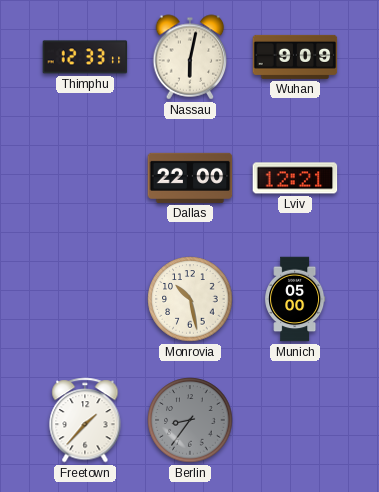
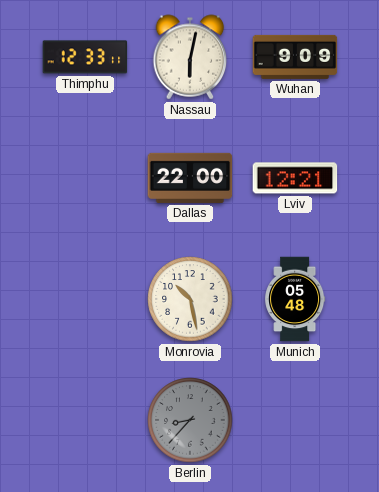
Munich: 05:00 -> 05:48 (295, 299)
Freetown: 1:37 -> none (85, 420)
Berlin: 8:36 -> 8:37 (190, 420)
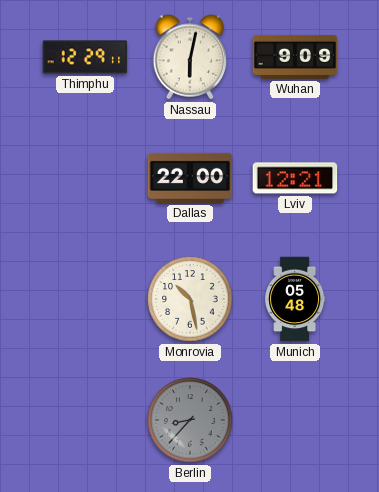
Thimphu: 12:33 -> 12:29 (85, 57)
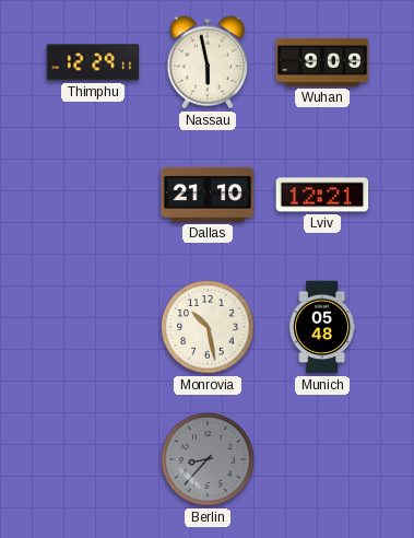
Nassau: 6:02 -> 5:58 (208, 62)
Dallas: 22:00 -> 21:10 (208, 195)
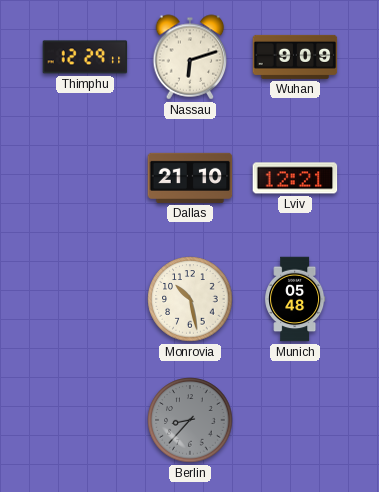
Nassau: 5:58 -> 6:12 (190, 57)
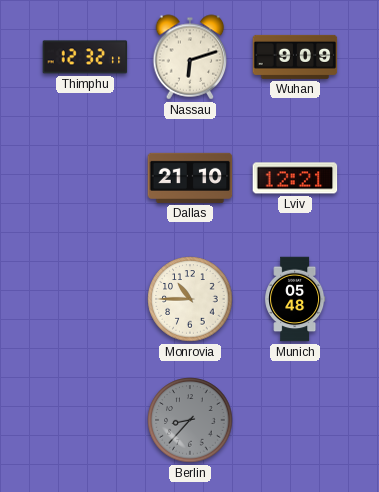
Thimphu: 12:29 -> 12:32 (85, 57)
Monrovia: 10:28 -> 10:45 (190, 299)
